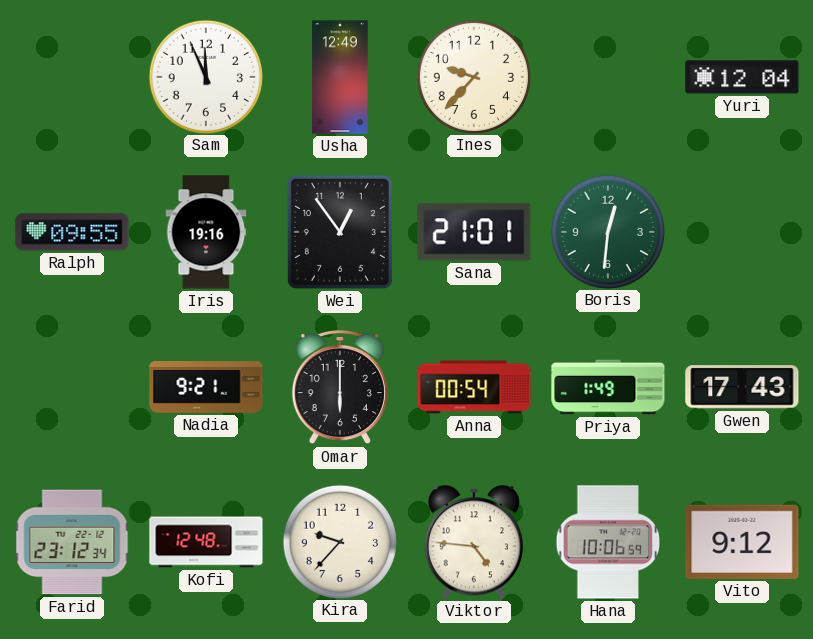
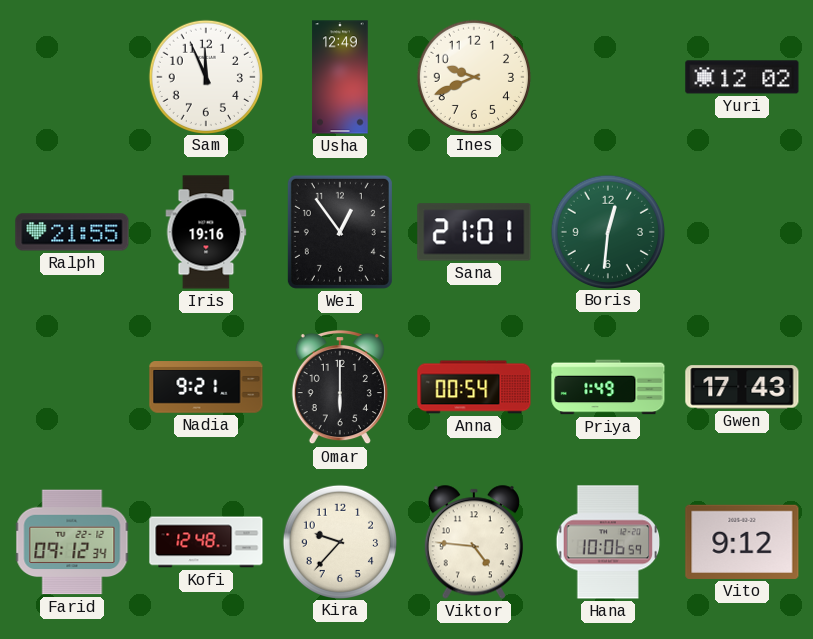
Ines: 9:37 -> 9:41 (473, 76)
Yuri: 12:04 -> 12:02 (742, 77)
Ralph: 09:55 -> 21:55 (72, 232)
Farid: 23:12 -> 09:12 (72, 542)
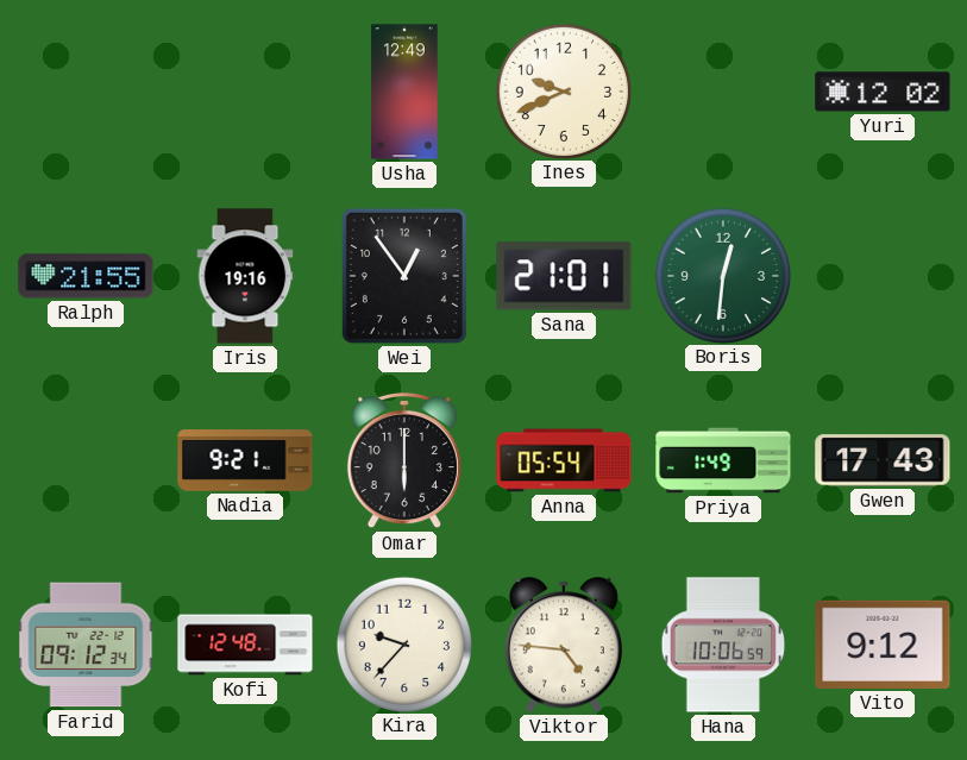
Sam: 11:56 -> none (205, 76)
Anna: 00:54 -> 05:54 (564, 460)
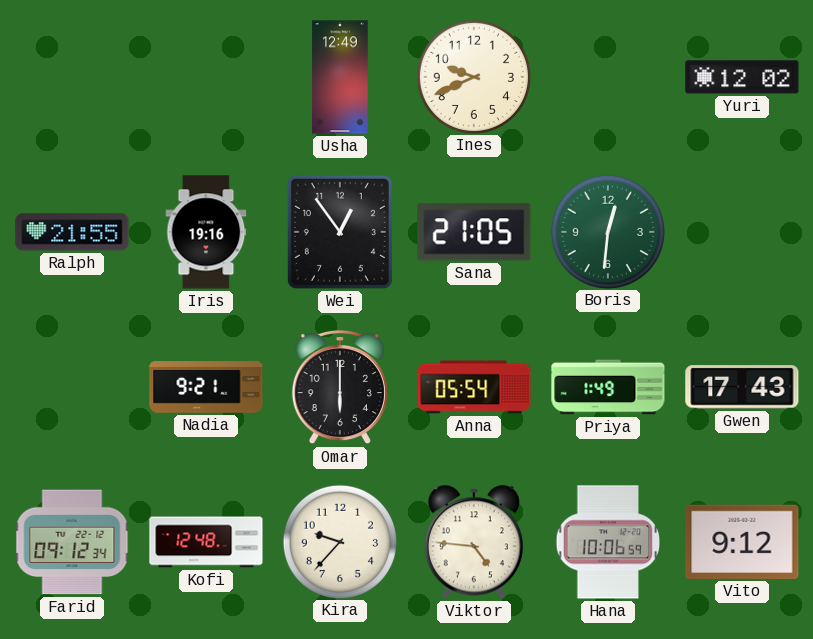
Sana: 21:01 -> 21:05 (474, 232)
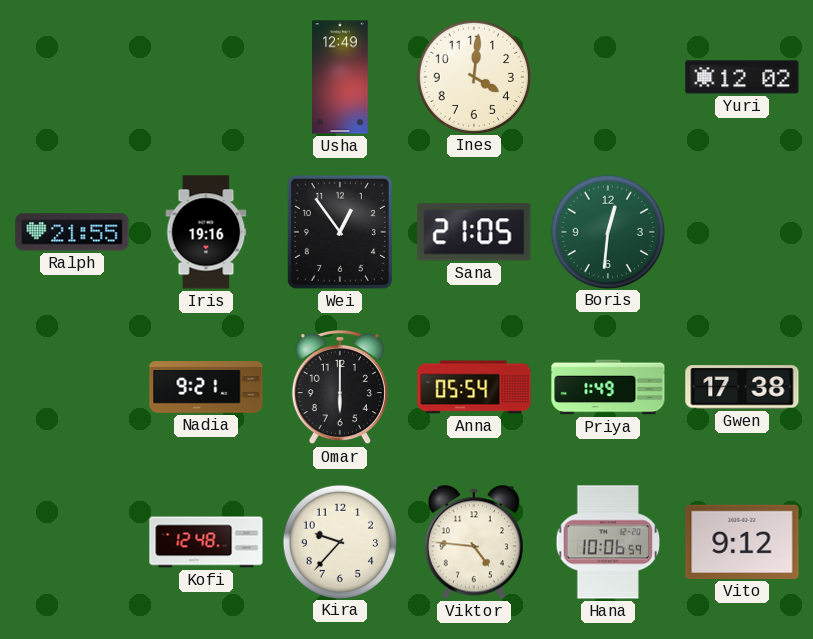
Ines: 9:41 -> 4:01 (473, 76)
Gwen: 17:43 -> 17:38 (742, 387)
Farid: 09:12 -> none (72, 542)
